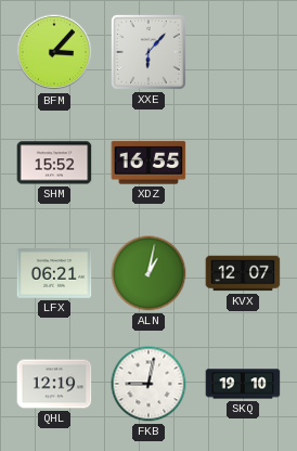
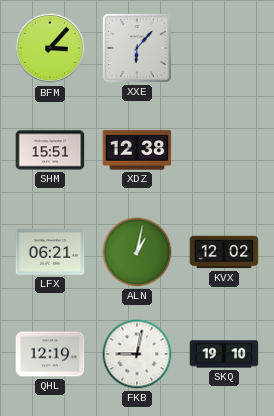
SHM: 15:52 -> 15:51 (50, 150)
XDZ: 16:55 -> 12:38 (137, 150)
KVX: 12:07 -> 12:02 (224, 252)
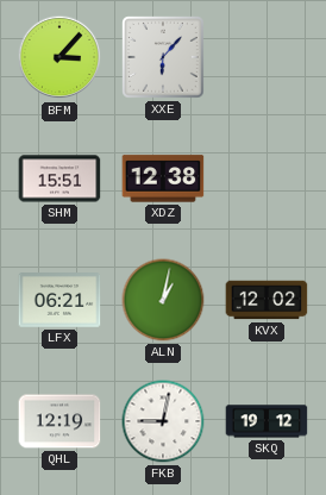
SKQ: 19:10 -> 19:12 (267, 421)
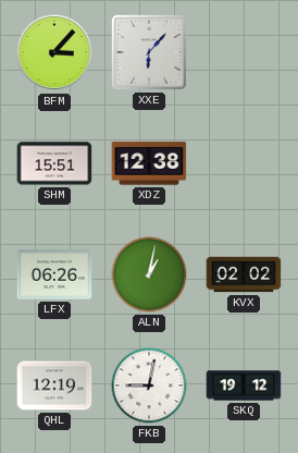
LFX: 06:21 -> 06:26 (54, 274)
KVX: 12:02 -> 02:02 (244, 274)
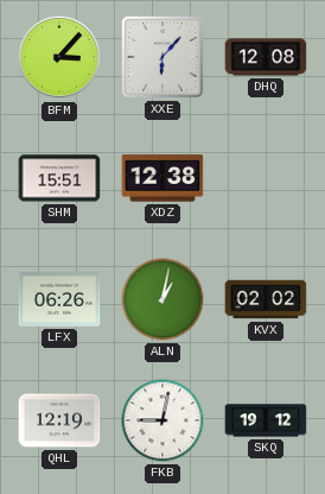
DHQ: none -> 12:08 (266, 57)
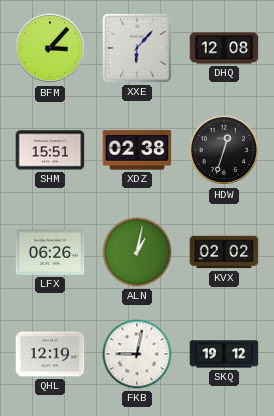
XDZ: 12:38 -> 02:38 (137, 150)
HDW: none -> 12:33 (224, 150)
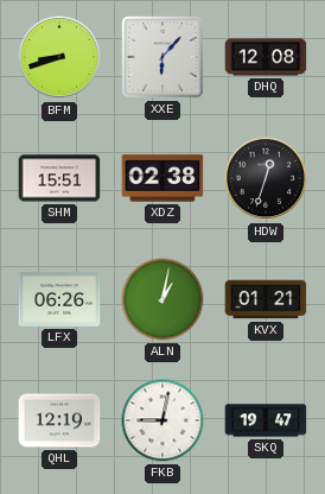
BFM: 3:07 -> 8:42 (59, 57)
KVX: 02:02 -> 01:21 (266, 299)
SKQ: 19:12 -> 19:47 (266, 420)
